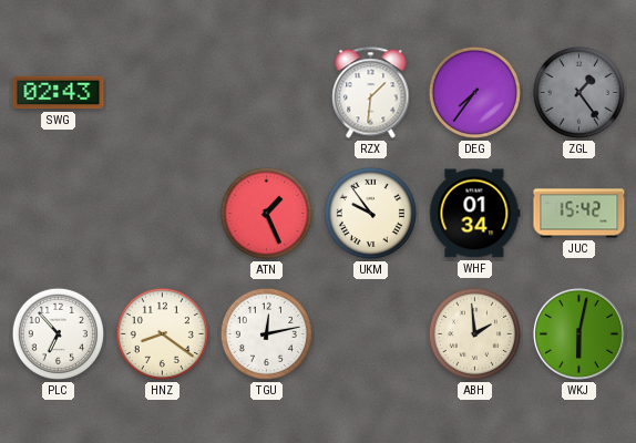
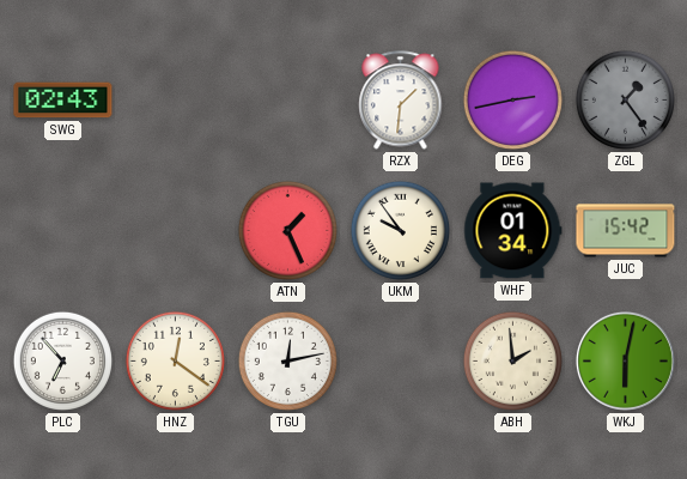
DEG: 7:36 -> 2:43 (512, 99)
HNZ: 8:21 -> 12:21 (175, 360)
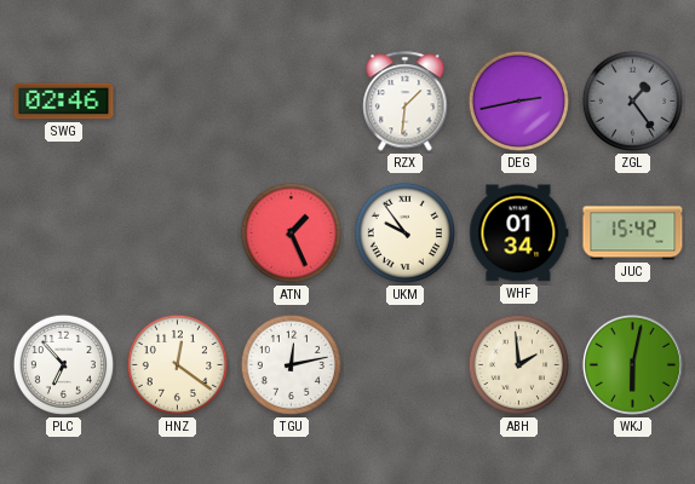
SWG: 02:43 -> 02:46 (64, 102)
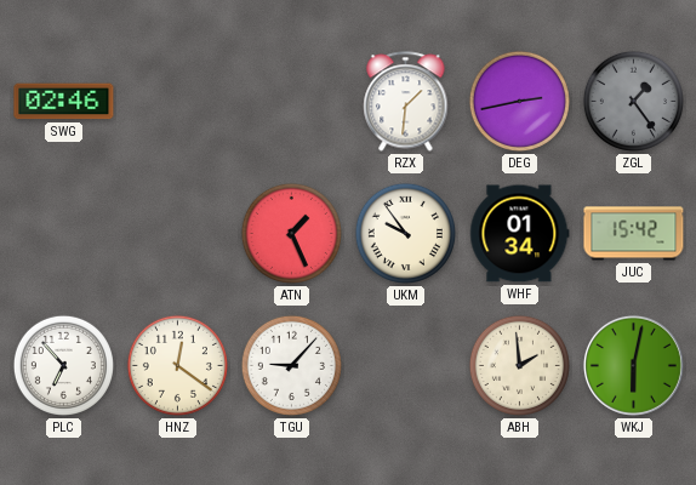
TGU: 12:13 -> 9:07 (291, 365)
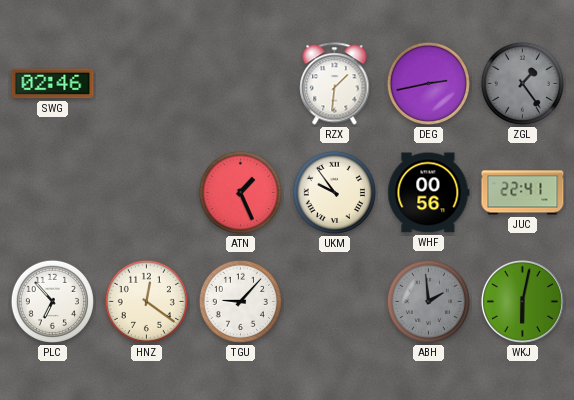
WHF: 01:34 -> 00:56 (429, 193)
JUC: 15:42 -> 22:41 (523, 193)
ABH dial: cream -> grey (428, 301)
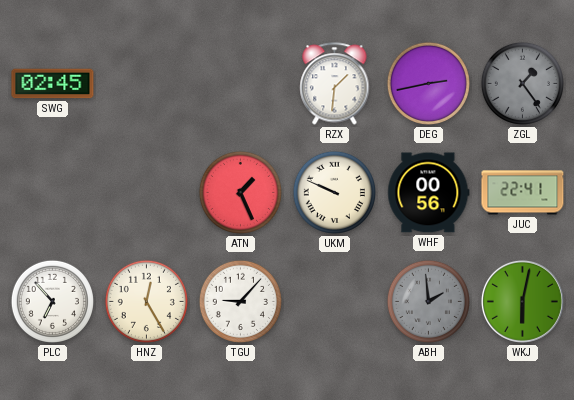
SWG: 02:46 -> 02:45 (53, 84)
UKM: 9:54 -> 9:49 (334, 192)
HNZ: 12:21 -> 12:25 (146, 301)
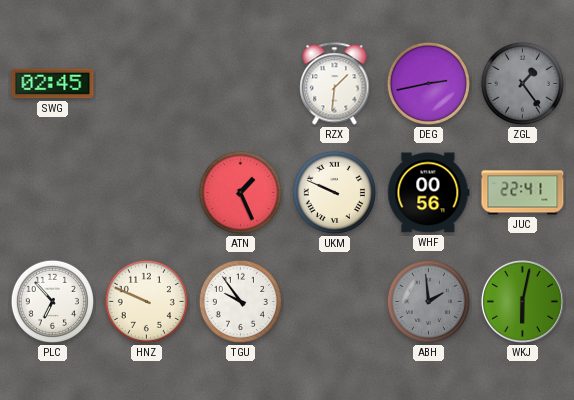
HNZ: 12:25 -> 9:49 (146, 301)
TGU: 9:07 -> 9:54 (240, 301)
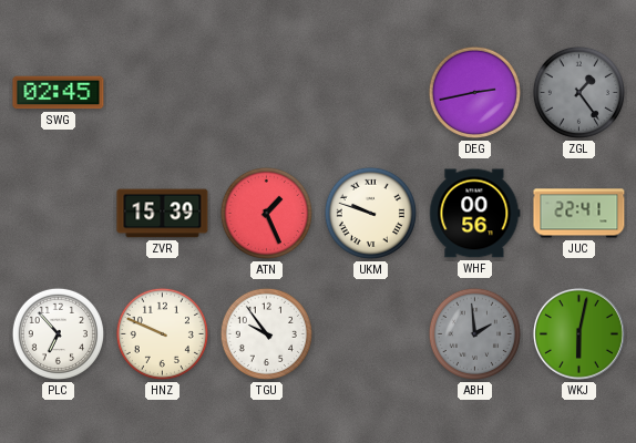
RZX: 1:31 -> none (335, 84)
ZVR: none -> 15:39 (163, 214)
UKM: 9:49 -> 9:48 (370, 213)
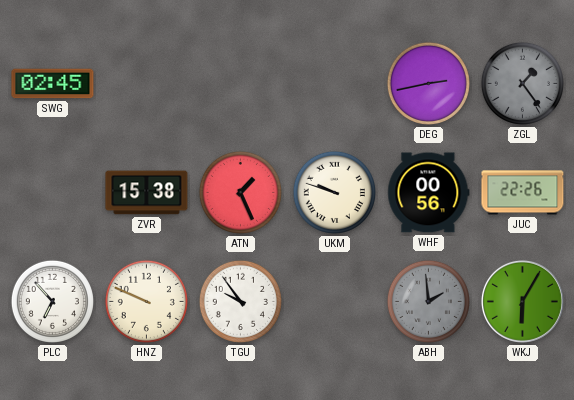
ZVR: 15:39 -> 15:38 (147, 193)
JUC: 22:41 -> 22:26 (523, 193)
WKJ: 6:02 -> 6:05 (522, 301)
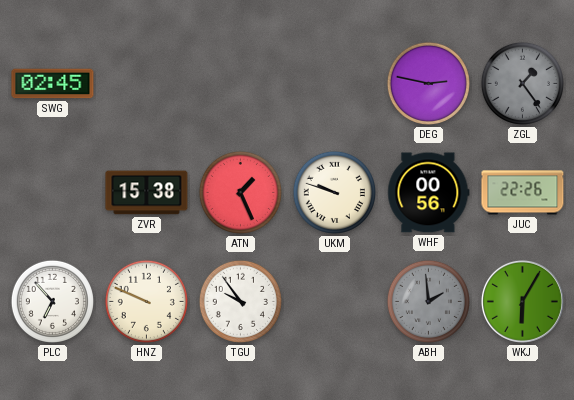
DEG: 2:43 -> 2:47 (428, 83)
